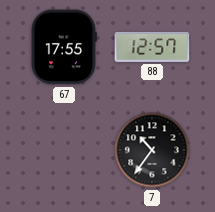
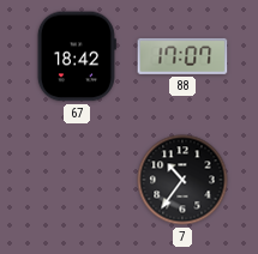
67: 17:55 -> 18:42 (77, 56)
88: 12:57 -> 17:07 (182, 56)
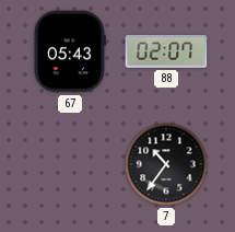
67: 18:42 -> 05:43 (70, 51)
88: 17:07 -> 02:07 (166, 51)
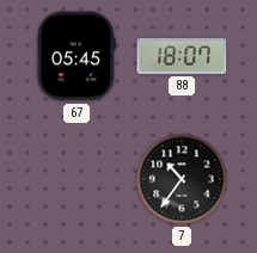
67: 05:43 -> 05:45 (77, 56)
88: 02:07 -> 18:07 (182, 56)
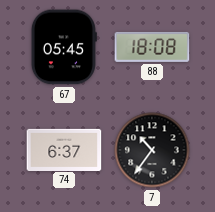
88: 18:07 -> 18:08 (152, 47)
74: none -> 6:37 (64, 149)
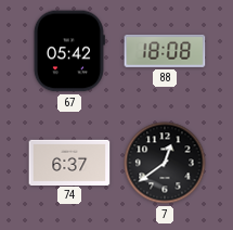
67: 05:45 -> 05:42 (69, 51)
7: 10:36 -> 12:39 (165, 163)
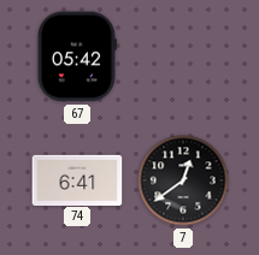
88: 18:08 -> none (165, 51)
74: 6:37 -> 6:41 (77, 179)
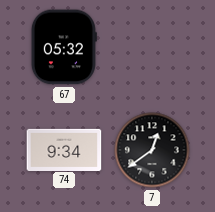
67: 05:42 -> 05:32 (64, 47)
74: 6:41 -> 9:34 (64, 149)
